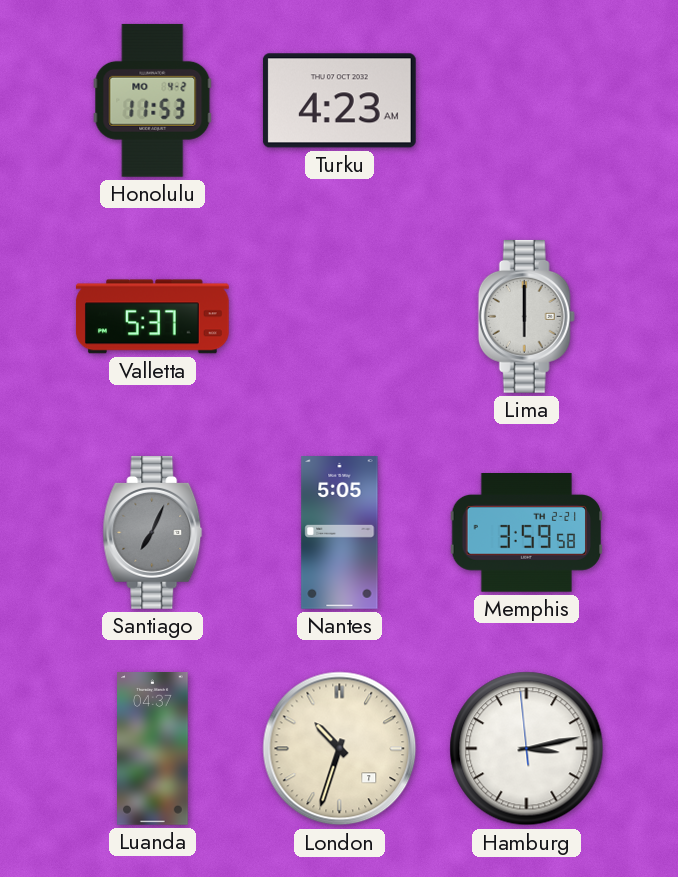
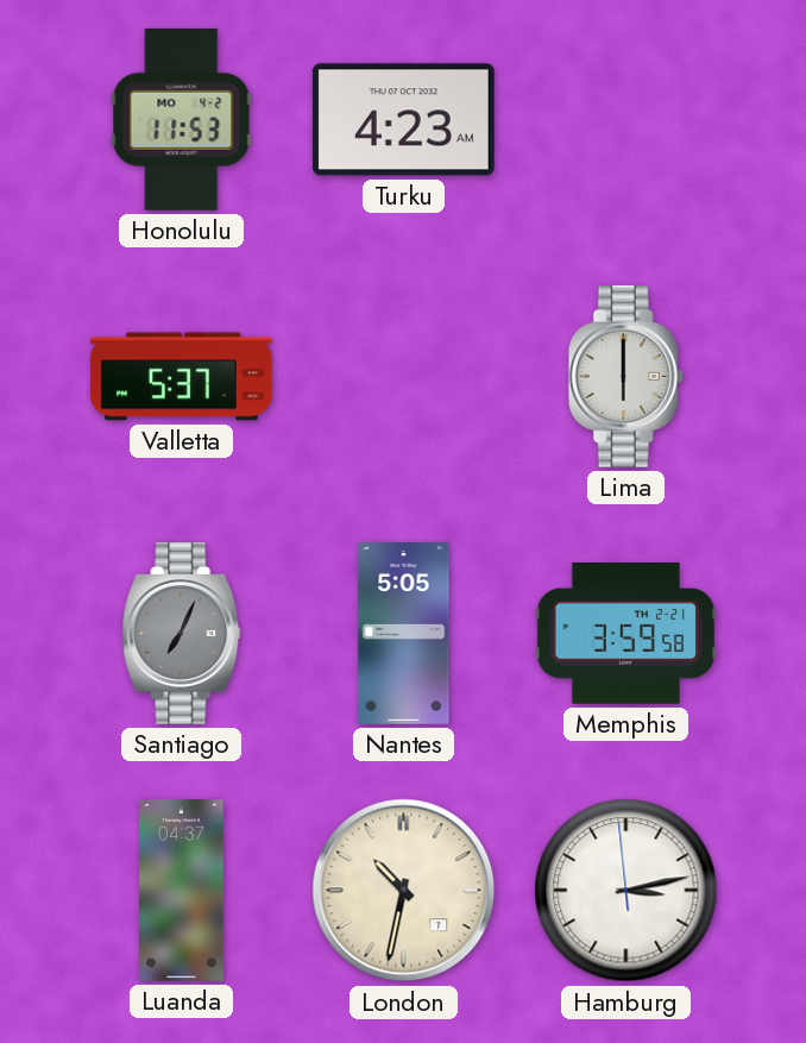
London: 10:33 -> 10:32 (404, 891)
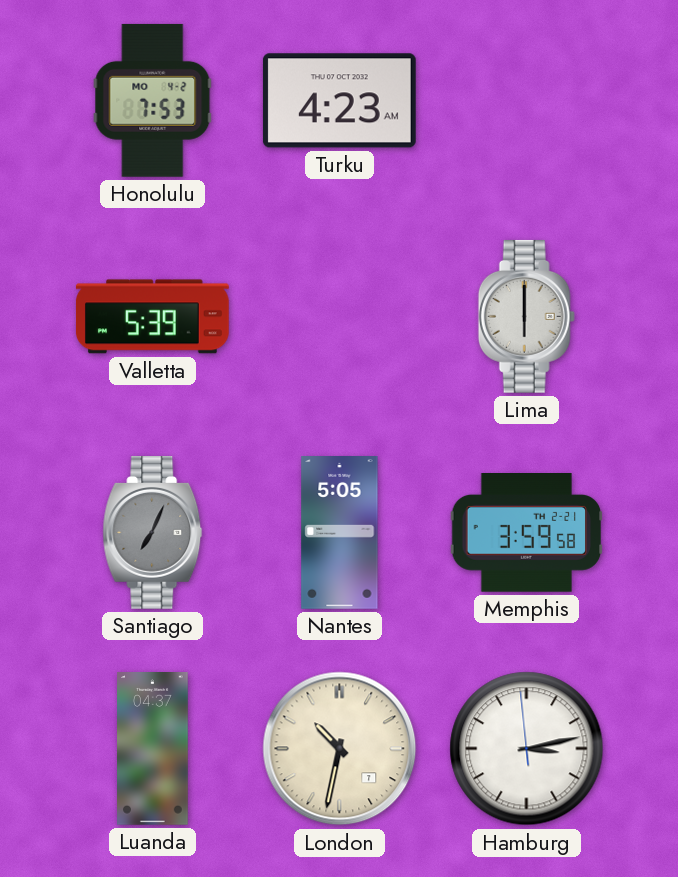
Honolulu: 11:53 -> 7:53 (153, 100)
Valletta: 5:37 -> 5:39 (152, 317)
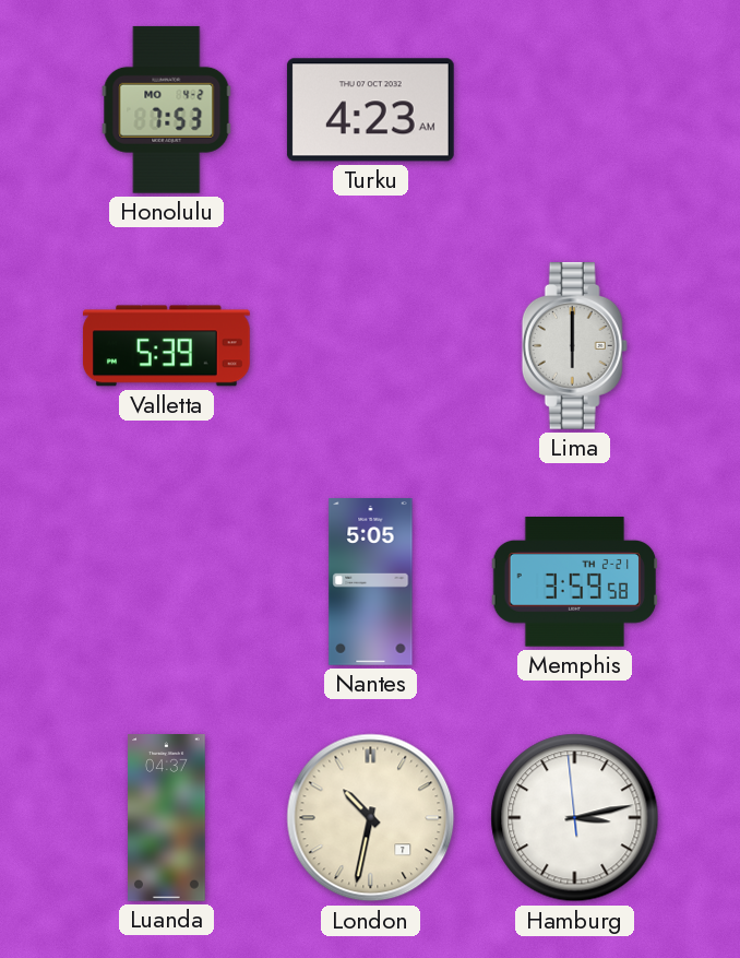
Santiago: 7:04 -> none (153, 532)
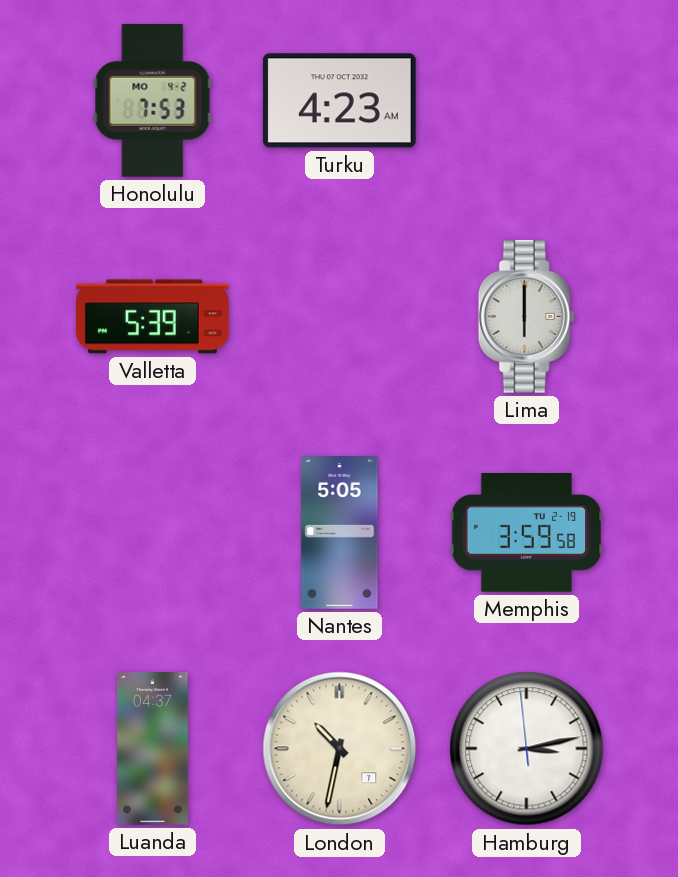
Memphis date: TH 2-21 -> TU 2-19 (527, 533)
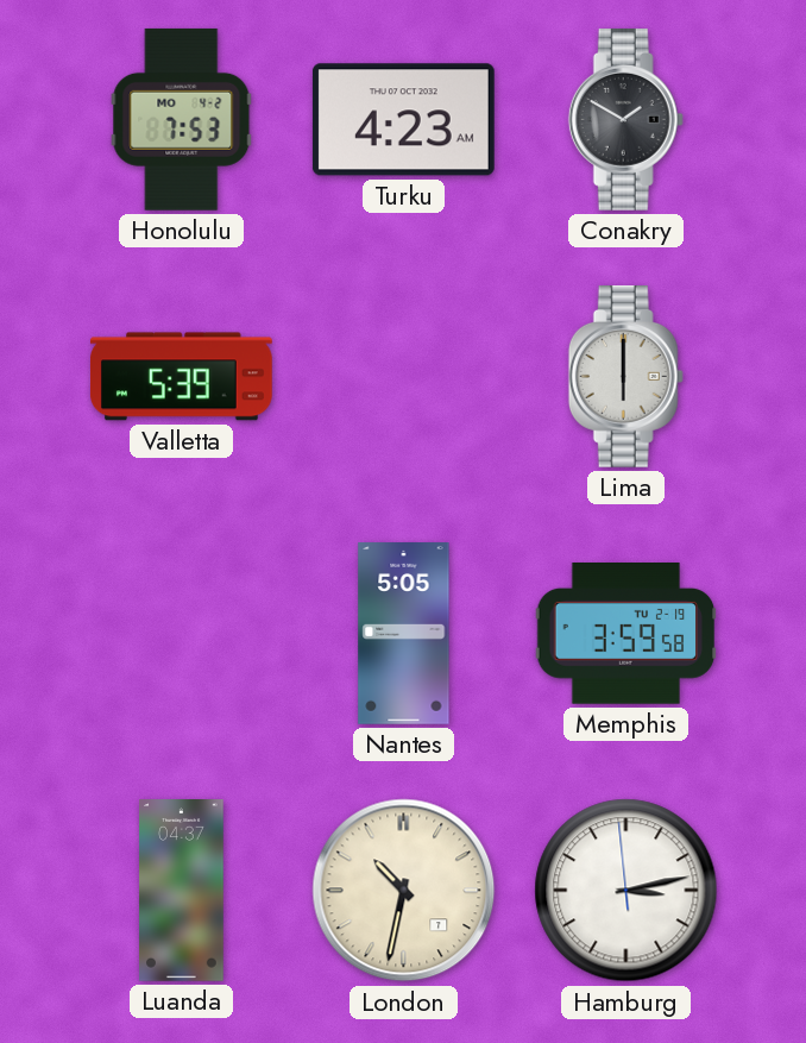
Conakry: none -> 1:50 (625, 119)
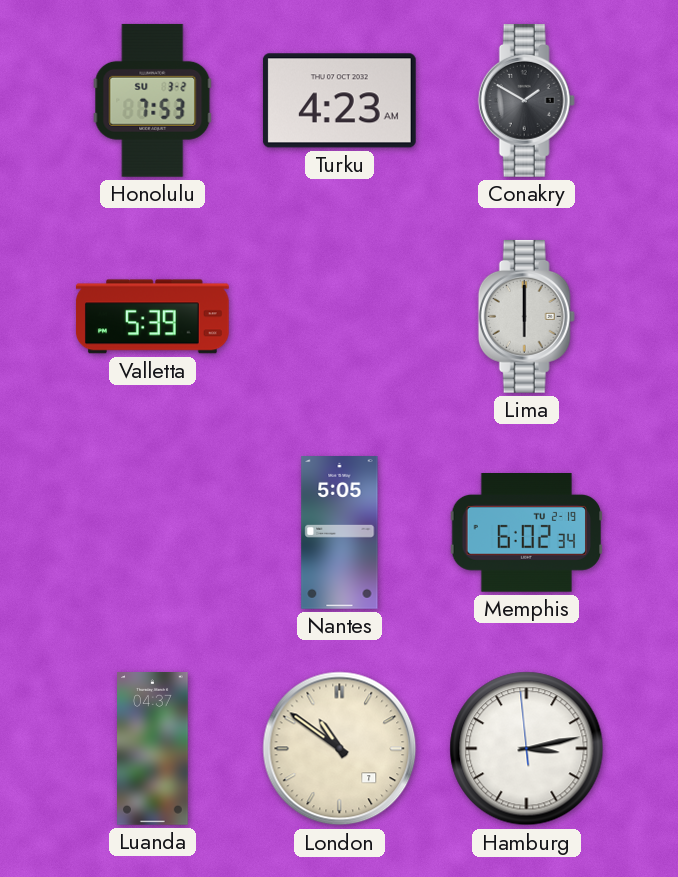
Honolulu date: MO 4-2 -> SU 3-2 (153, 100)
Memphis: 3:59 -> 6:02 (527, 533)
London: 10:32 -> 10:51 (340, 749)
